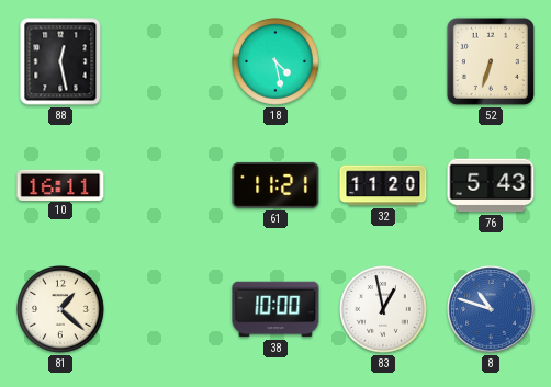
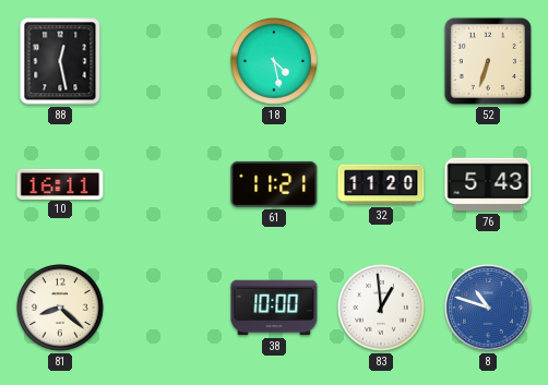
81: 1:22 -> 8:22 (61, 309)
83: 12:58 -> 12:59 (382, 309)
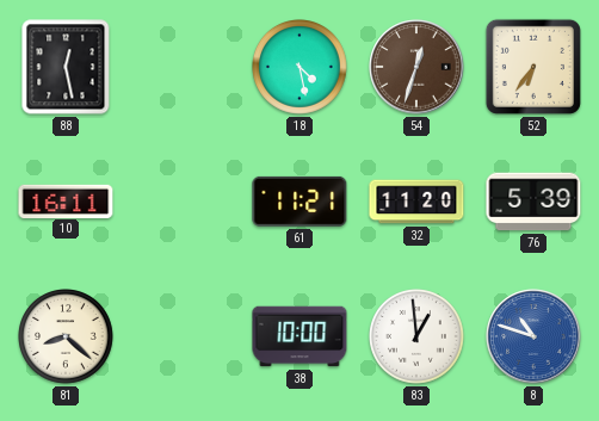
54: none -> 12:33 (416, 67)
52: 6:33 -> 6:36 (533, 67)
76: 5:43 -> 5:39 (533, 202)
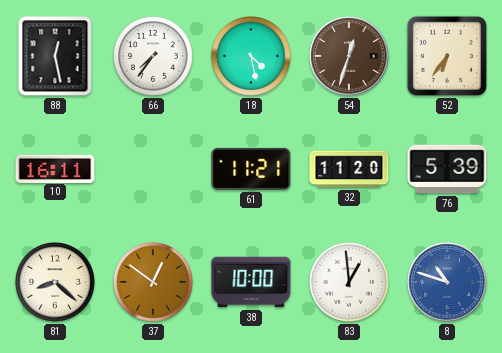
66: none -> 7:36 (154, 57)
37: none -> 12:51 (154, 283)
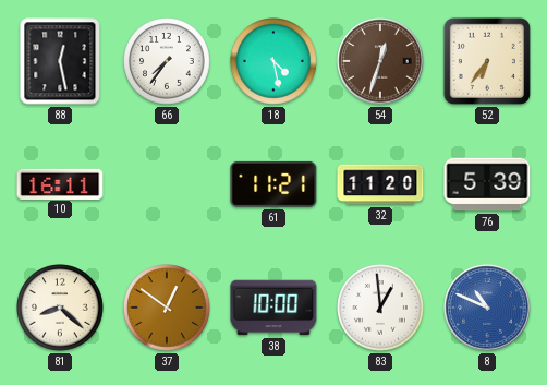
8: 10:48 -> 10:49 (487, 308)
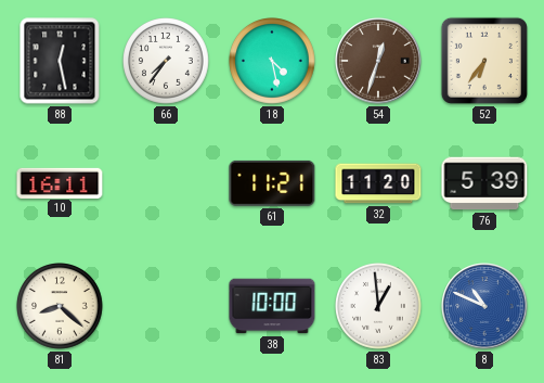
37: 12:51 -> none (168, 309)
